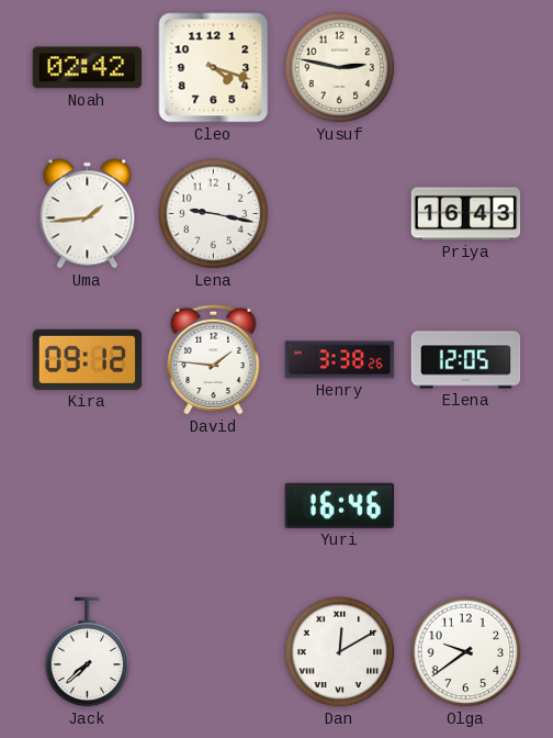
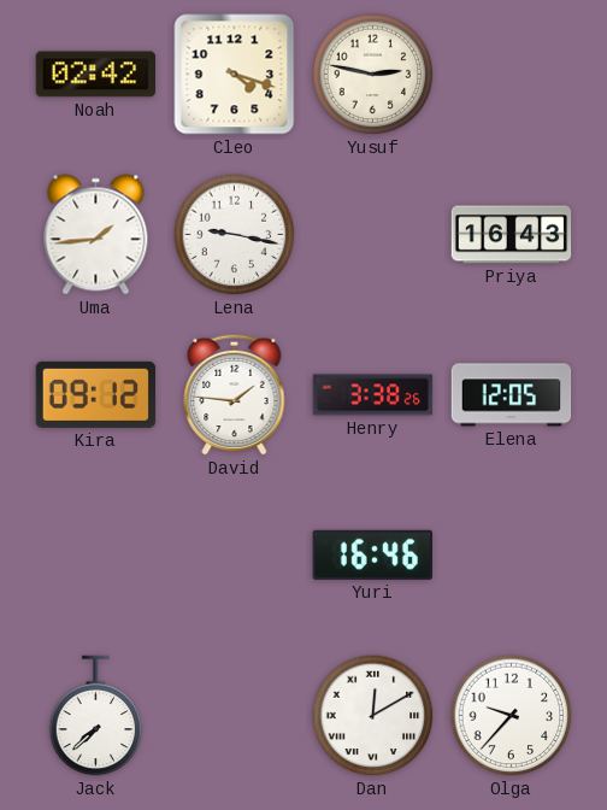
Olga: 9:39 -> 9:37 (512, 716)
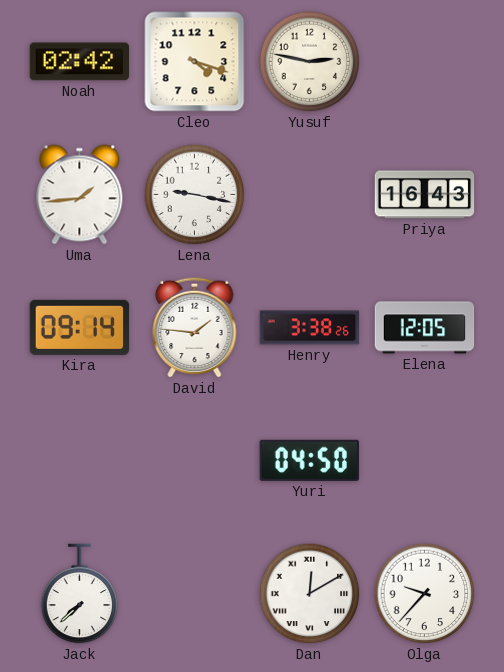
Kira: 09:12 -> 09:14 (80, 327)
Yuri: 16:46 -> 04:50 (309, 460)
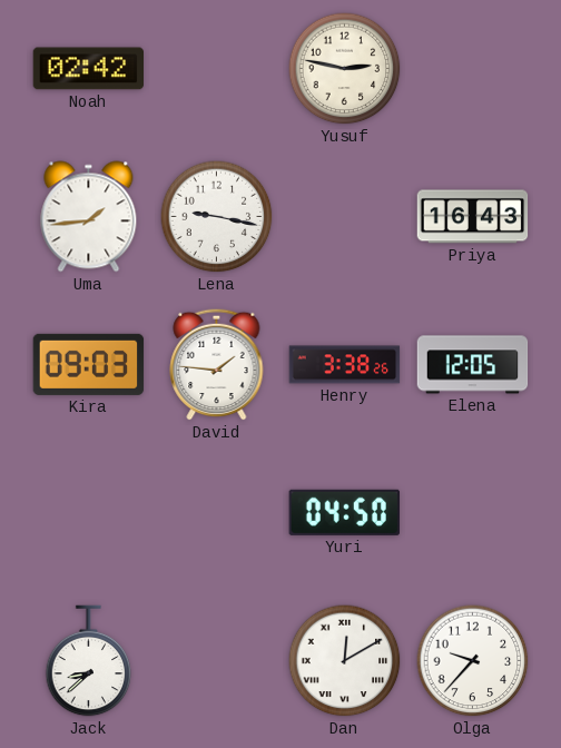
Cleo: 4:18 -> none (195, 62)
Kira: 09:14 -> 09:03 (89, 364)
Jack: 7:38 -> 8:38 (89, 661)
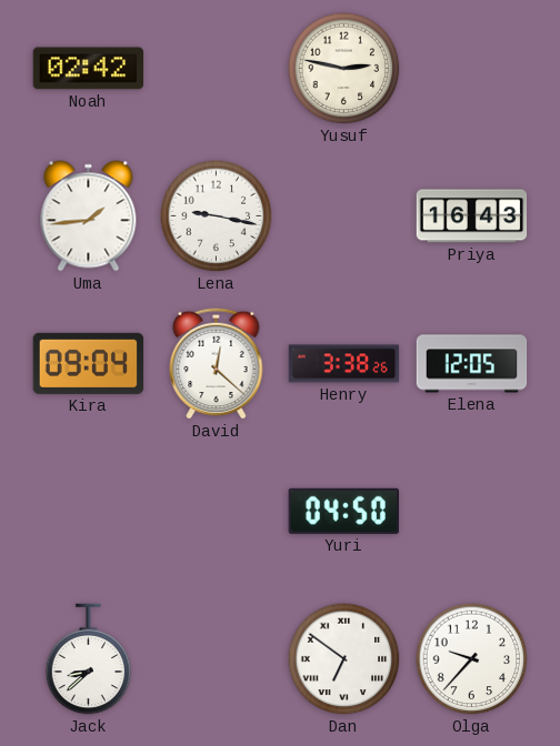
Kira: 09:03 -> 09:04 (89, 363)
David: 1:46 -> 12:22 (217, 363)
Dan: 12:10 -> 6:51 (344, 659)
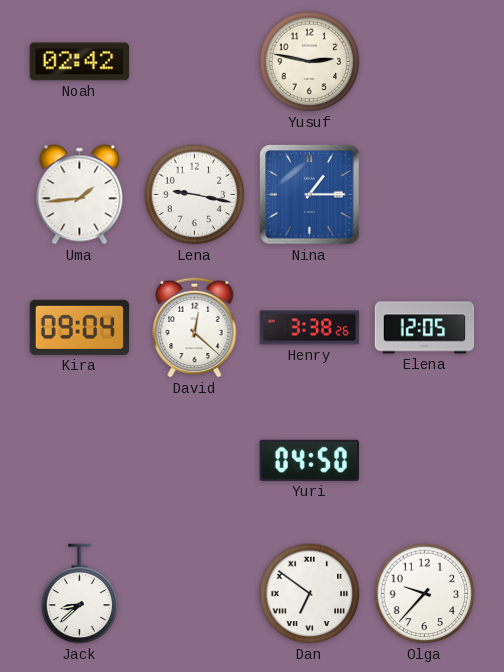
Nina: none -> 1:15 (310, 195)
Priya: 16:43 -> none (472, 216)
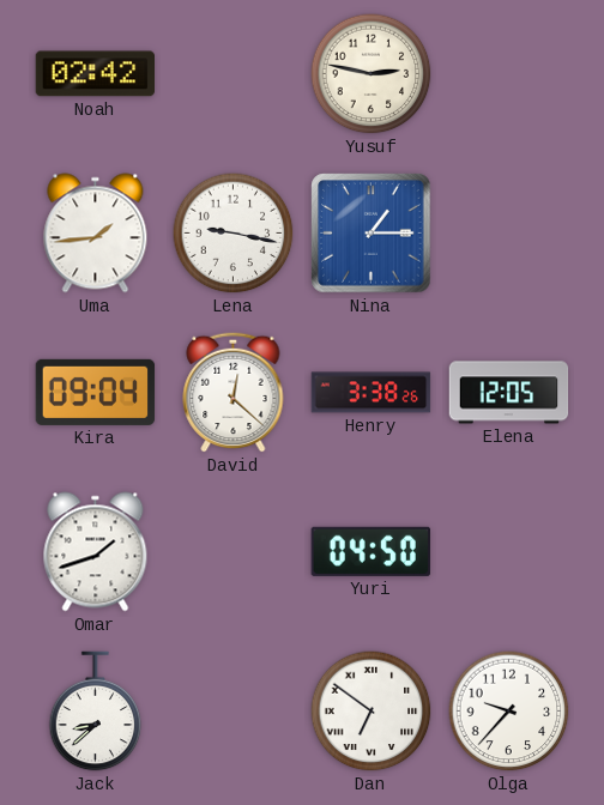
Omar: none -> 1:42 (96, 552)
